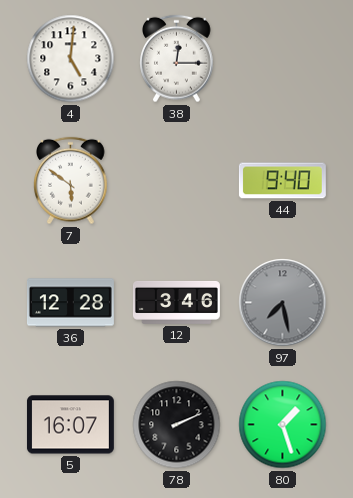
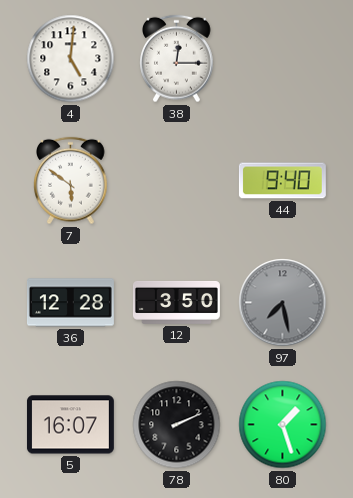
12: 3:46 -> 3:50 (176, 302)
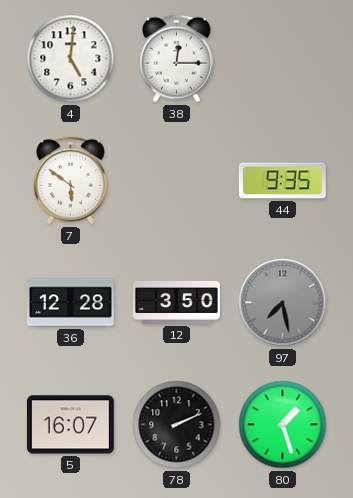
44: 9:40 -> 9:35 (282, 181)
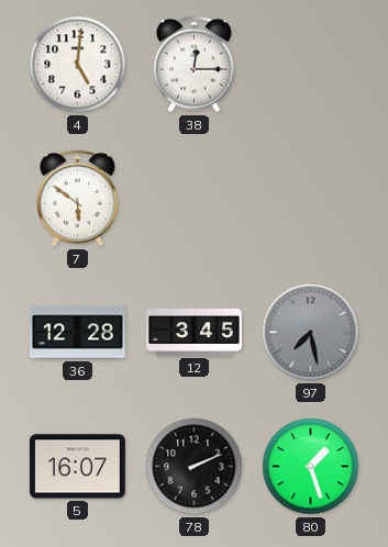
44: 9:35 -> none (282, 181)
12: 3:50 -> 3:45 (193, 332)
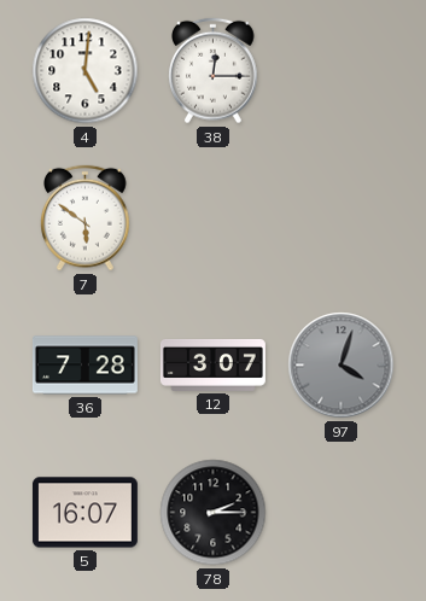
36: 12:28 -> 7:28 (84, 366)
12: 3:45 -> 3:07 (212, 364)
97: 7:28 -> 4:03 (342, 366)
78: 2:11 -> 2:15 (214, 513)
80: 1:27 -> none (311, 467)
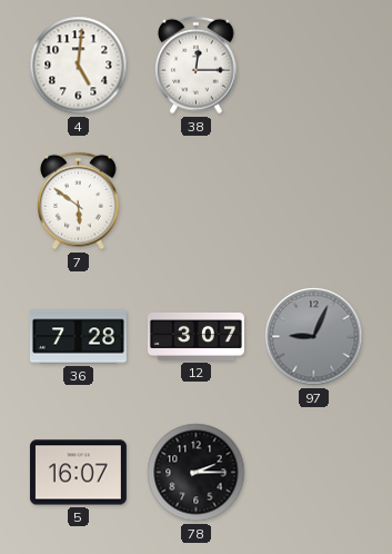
97: 4:03 -> 9:04 (314, 337)
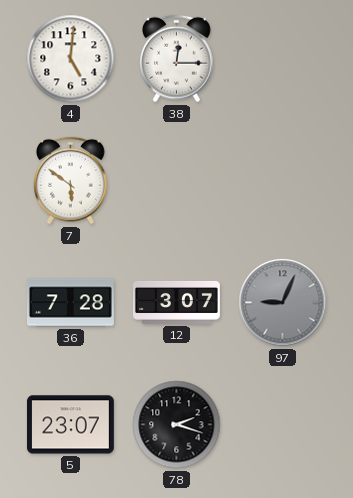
5: 16:07 -> 23:07 (70, 425)
78: 2:15 -> 2:18 (177, 425)
